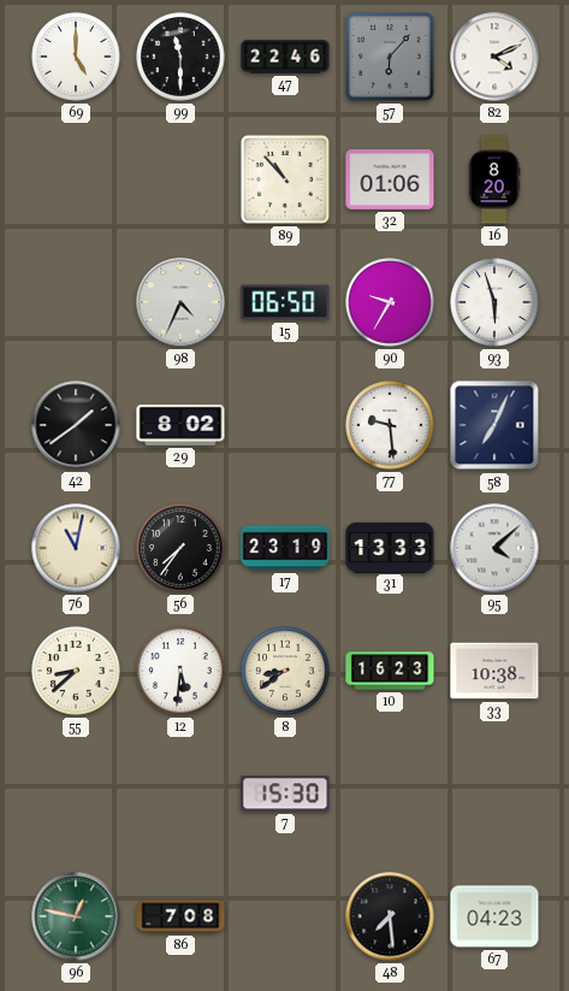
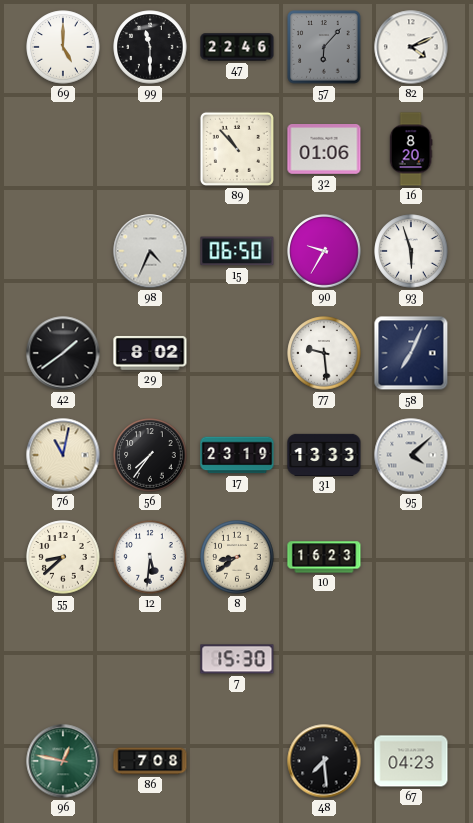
33: 10:38 -> none (494, 671)
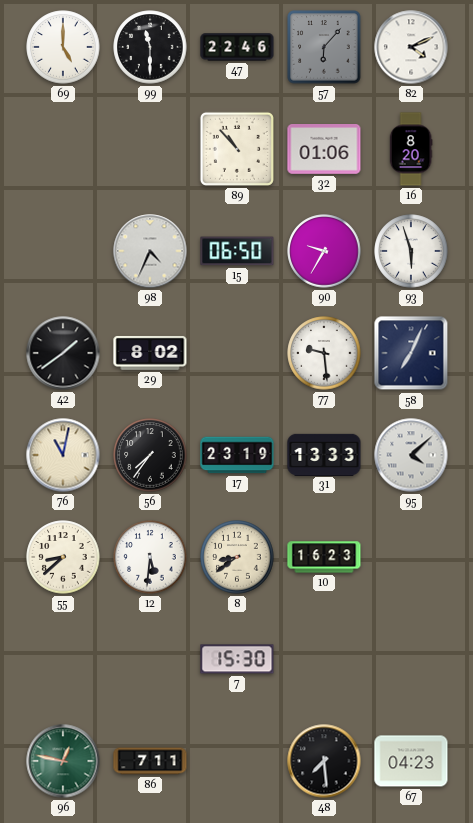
86: 7:08 -> 7:11 (150, 761)
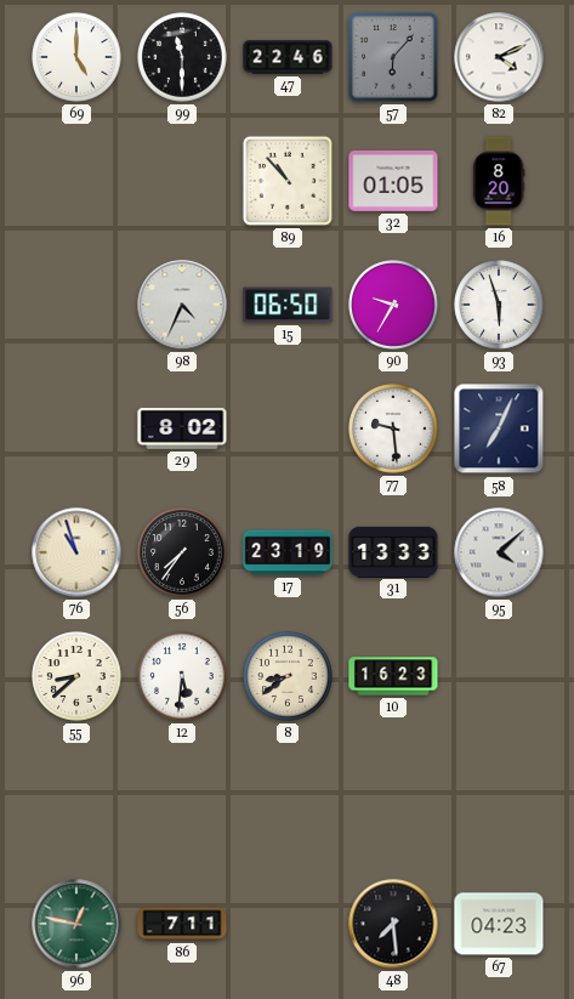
32: 01:06 -> 01:05 (393, 182)
42: 1:39 -> none (63, 353)
76: 11:02 -> 10:57 (76, 552)
7: 15:30 -> none (237, 659)
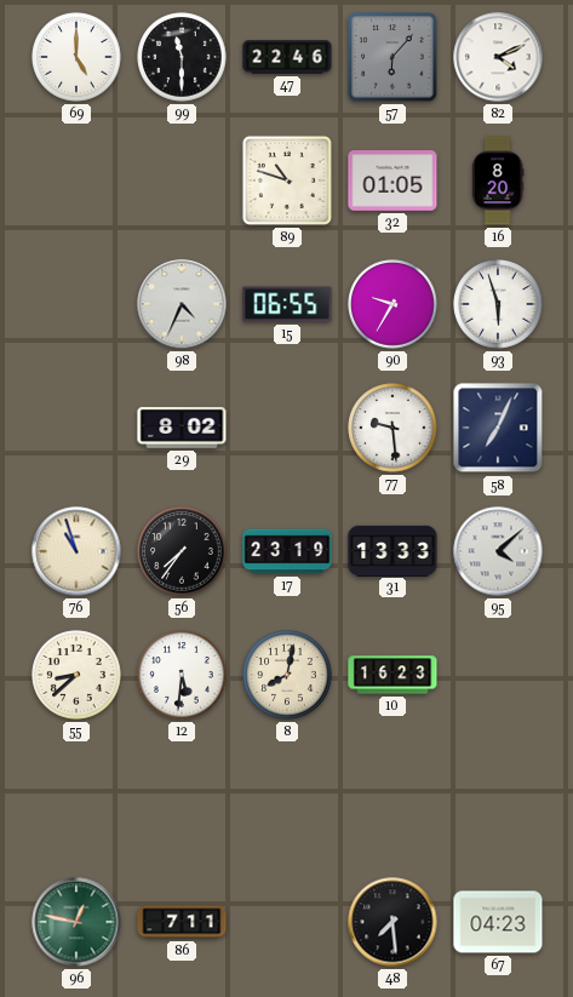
89: 10:53 -> 10:48 (287, 181)
15: 06:50 -> 06:55 (287, 304)
8: 8:39 -> 8:02 (287, 675)
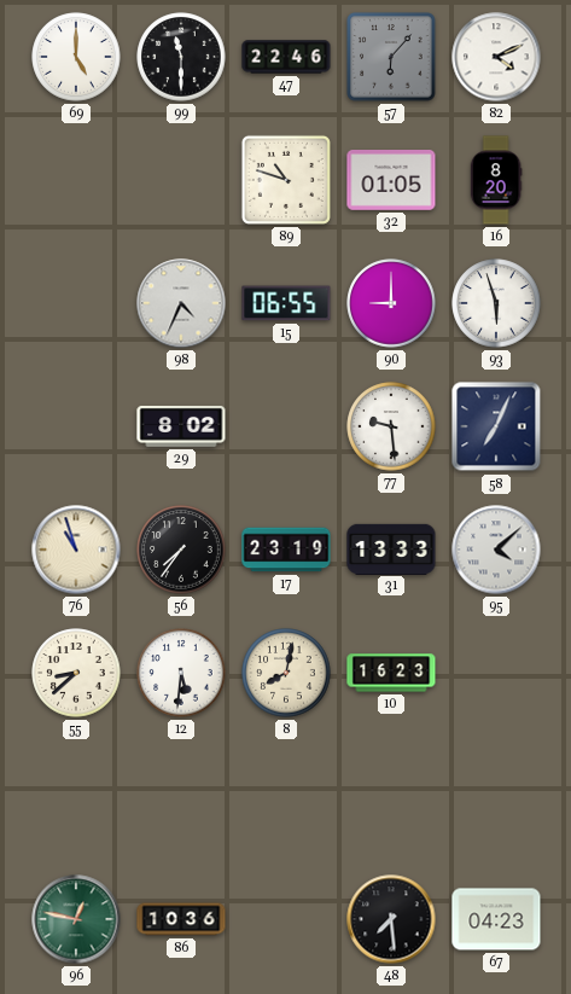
90: 9:35 -> 9:00 (391, 303)
86: 7:11 -> 10:36 (181, 919)
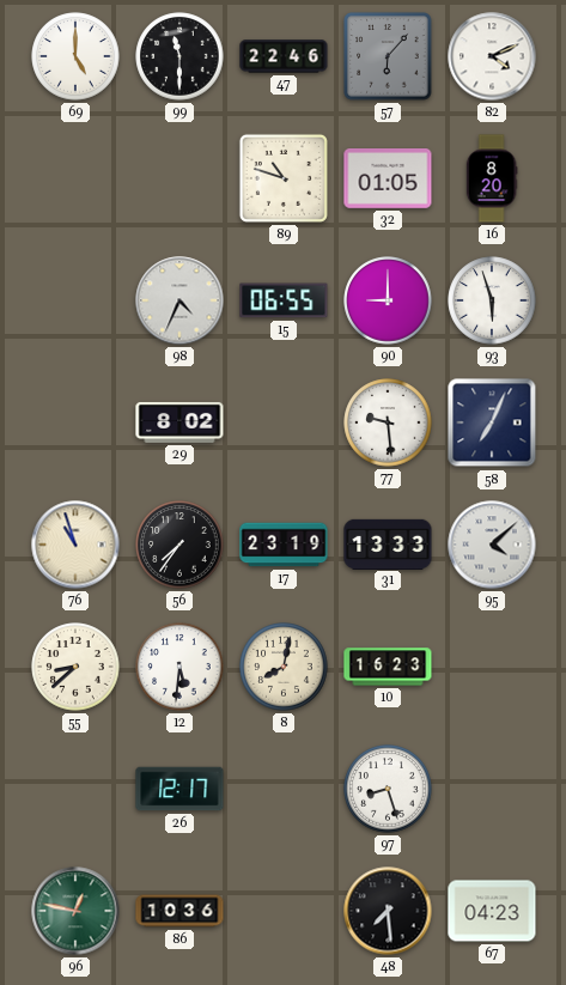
26: none -> 12:17 (179, 789)
97: none -> 8:27 (388, 789)
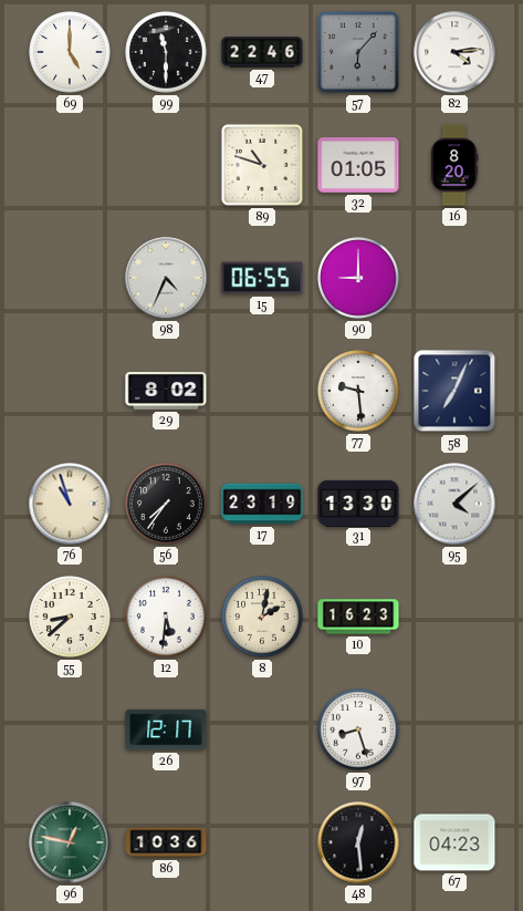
82: 4:11 -> 4:14 (454, 52)
93: 5:57 -> none (492, 300)
31: 13:33 -> 13:30 (358, 503)
8: 8:02 -> 2:02 (262, 617)
48: 7:29 -> 12:29 (358, 842)
